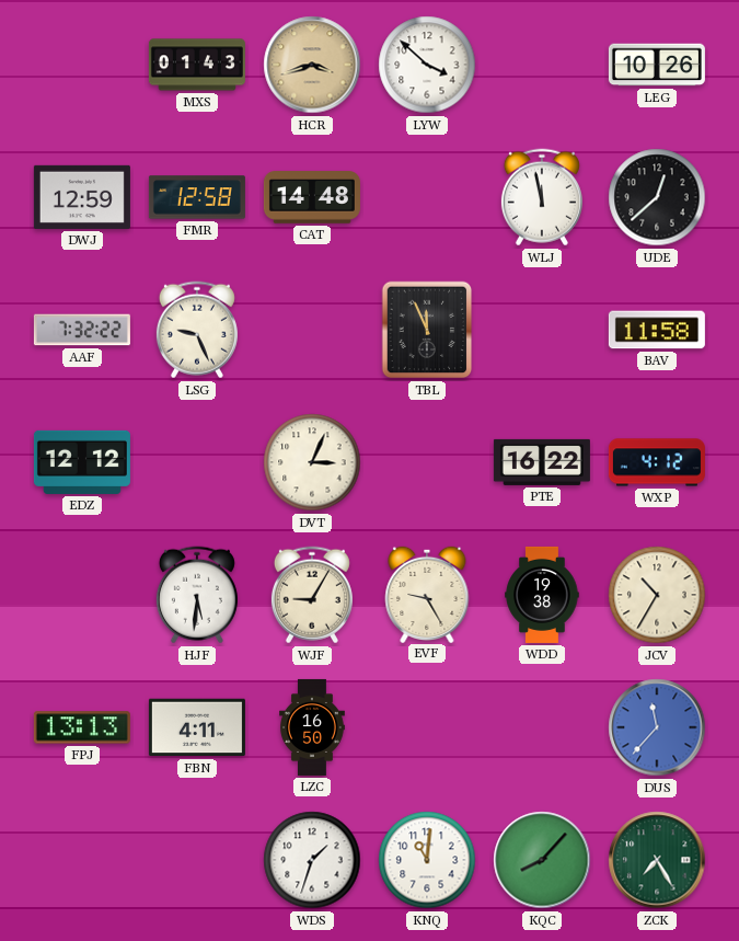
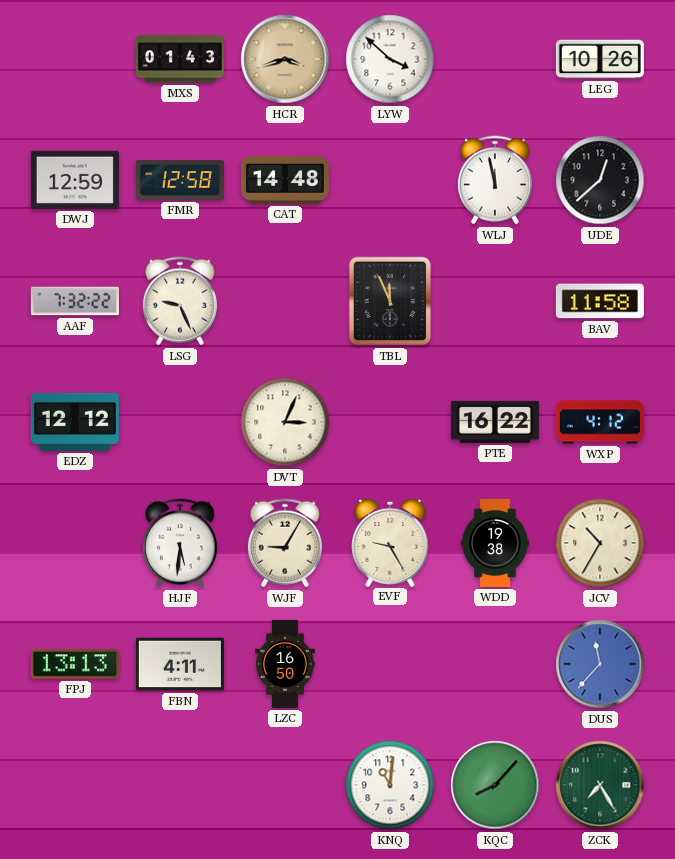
WDS: 1:33 -> none (312, 860)
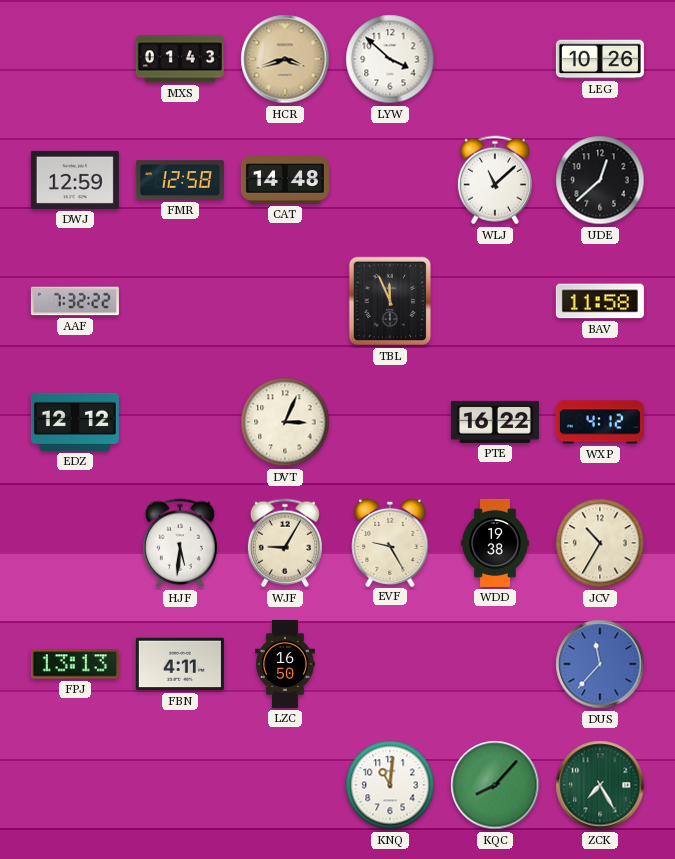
WLJ: 11:58 -> 11:08 (495, 180)
LSG: 9:26 -> none (180, 301)
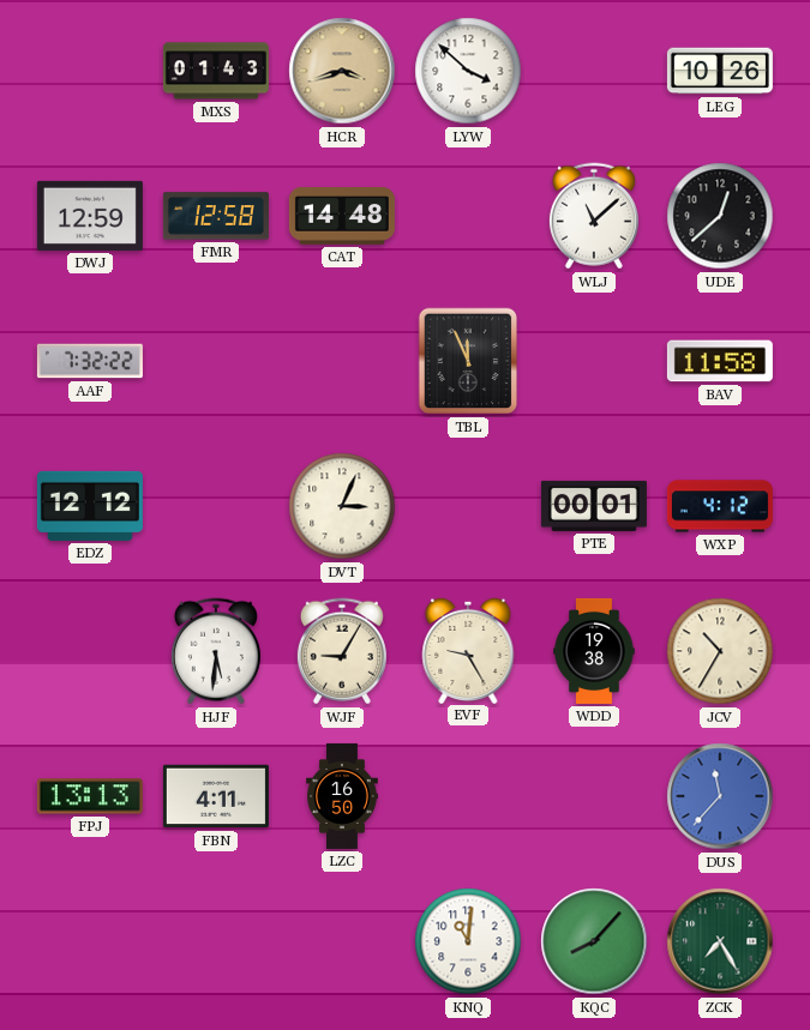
PTE: 16:22 -> 00:01 (594, 506)
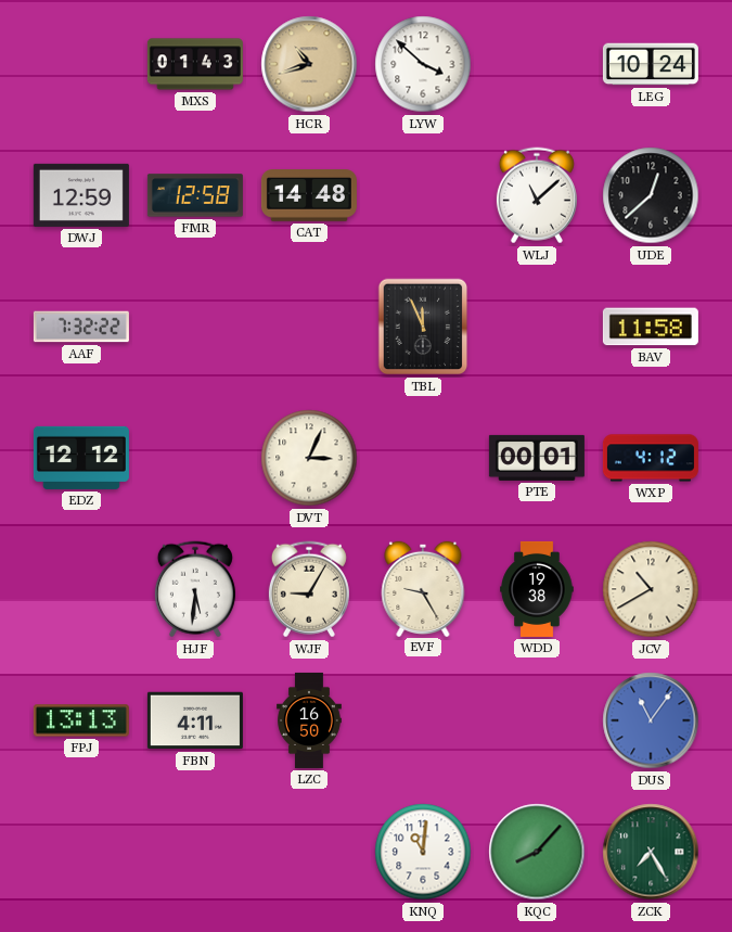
HCR: 3:42 -> 10:42 (309, 64)
LEG: 10:26 -> 10:24 (651, 64)
JCV: 10:35 -> 10:40 (651, 589)
DUS: 11:37 -> 11:06 (651, 720)
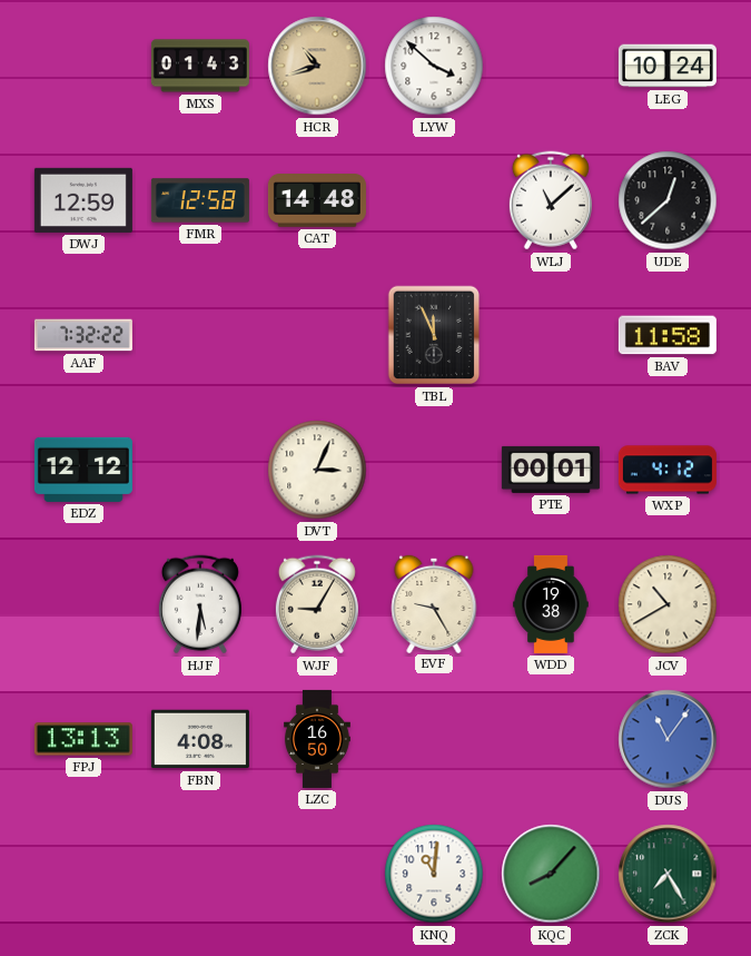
FBN: 4:11 -> 4:08 (200, 739)
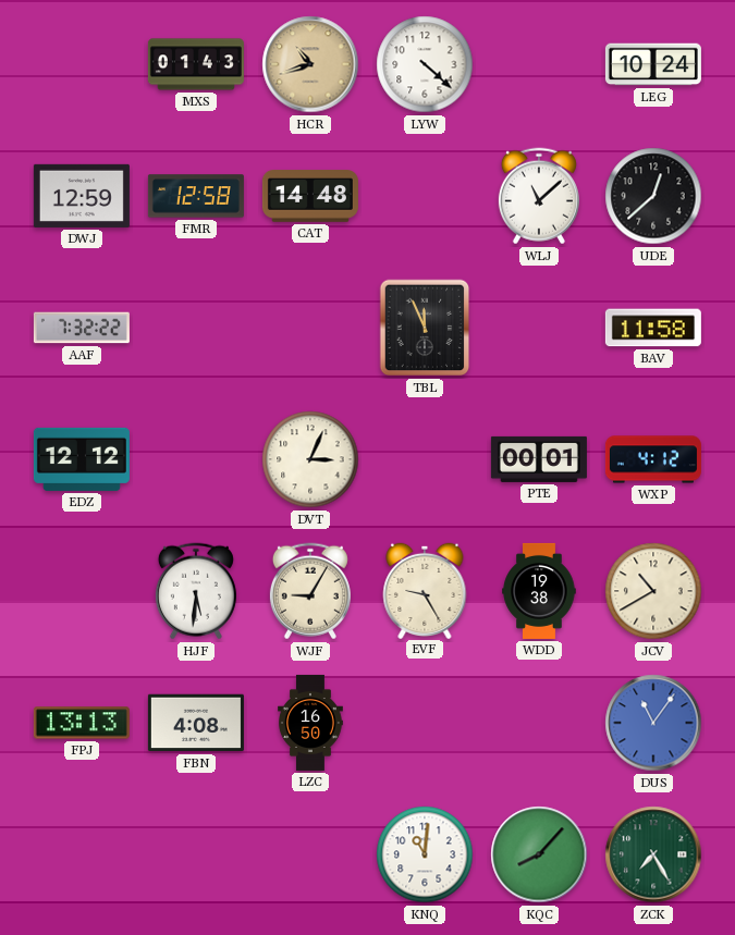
LYW: 3:52 -> 4:22 (425, 64)
